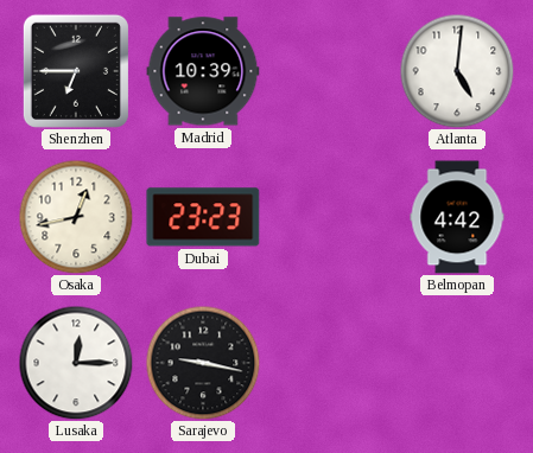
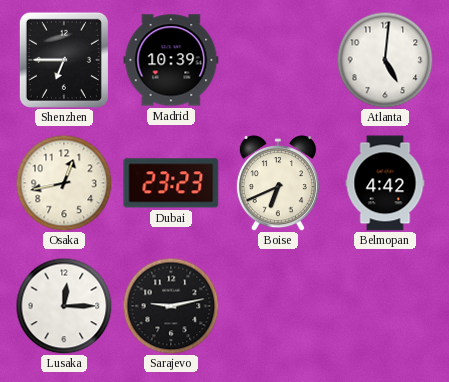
Boise: none -> 6:41 (278, 183)
Sarajevo: 9:17 -> 9:13 (171, 306)
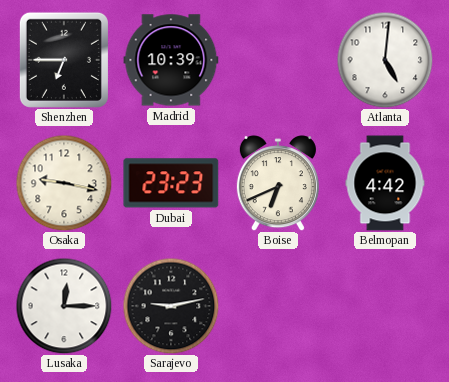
Osaka: 12:43 -> 9:17 (64, 183)
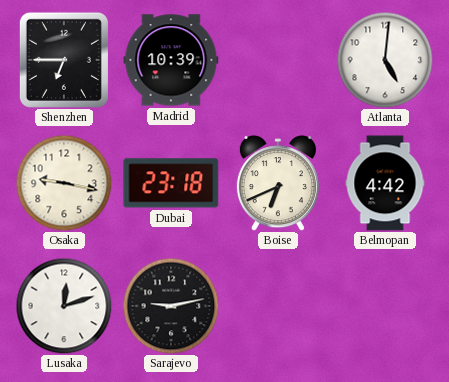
Dubai: 23:23 -> 23:18 (171, 183)
Lusaka: 12:15 -> 12:12 (64, 306)
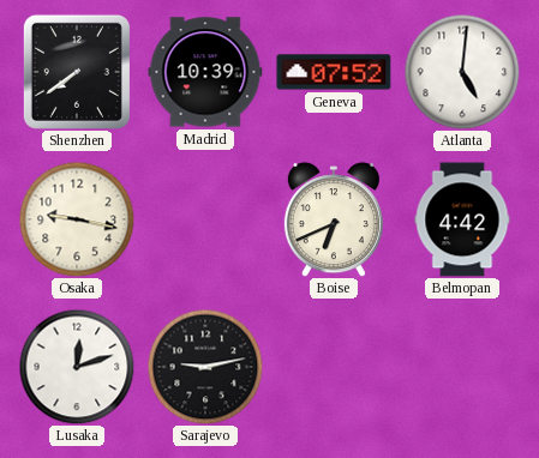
Shenzhen: 6:45 -> 7:39 (77, 72)
Geneva: none -> 07:52 (334, 72)
Dubai: 23:18 -> none (171, 183)
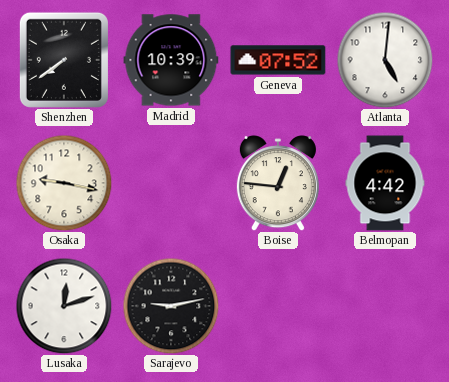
Boise: 6:41 -> 12:46 (278, 183)
